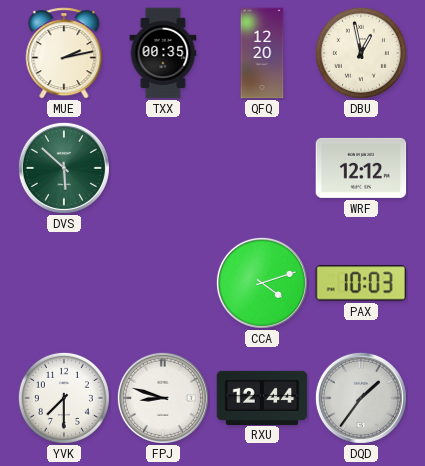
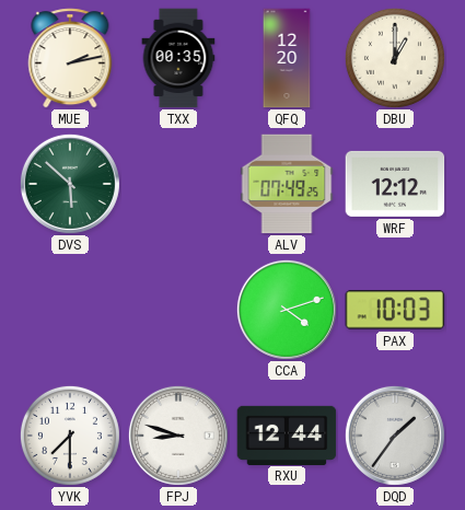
DBU: 12:58 -> 1:00 (395, 58)
ALV: none -> 07:49 (287, 184)
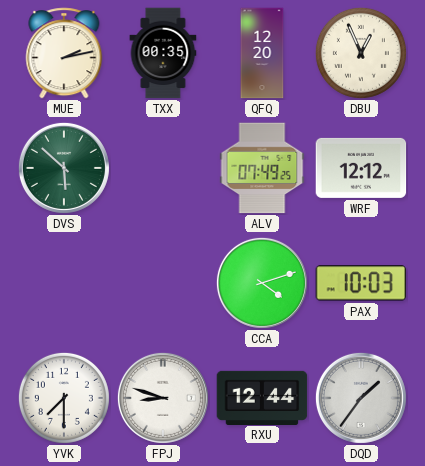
DBU: 1:00 -> 12:56 (361, 53)
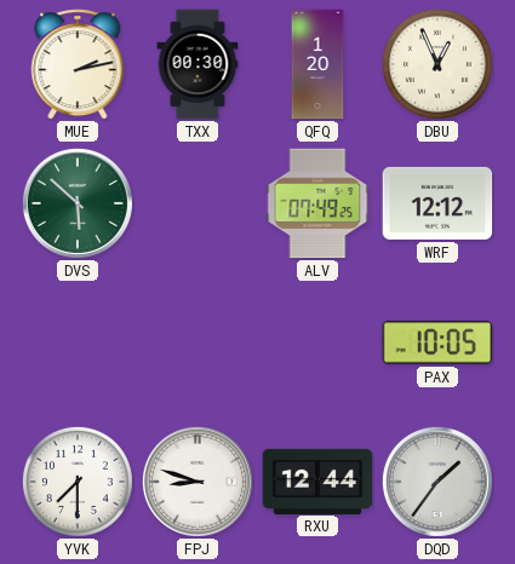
TXX: 00:35 -> 00:30 (198, 64)
QFQ: 12:20 -> 1:20 (317, 64)
CCA: 4:12 -> none (262, 283)
PAX: 10:03 -> 10:05 (437, 343)
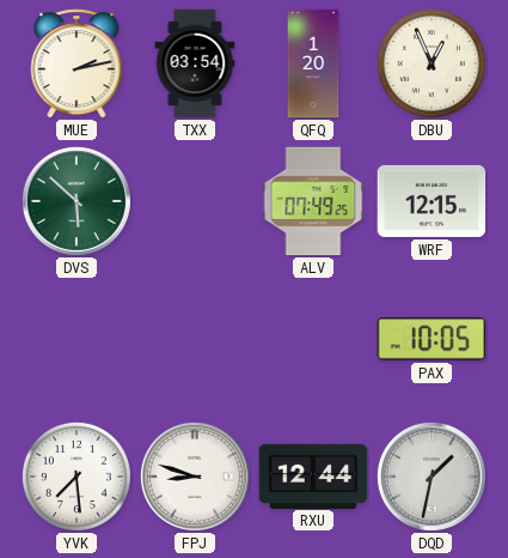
TXX: 00:30 -> 03:54 (195, 63)
WRF: 12:12 -> 12:15 (432, 201)
YVK: 7:30 -> 7:29 (76, 477)
DQD: 1:36 -> 1:32 (432, 477)
